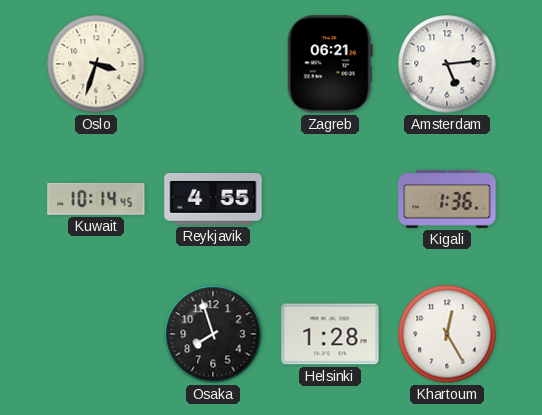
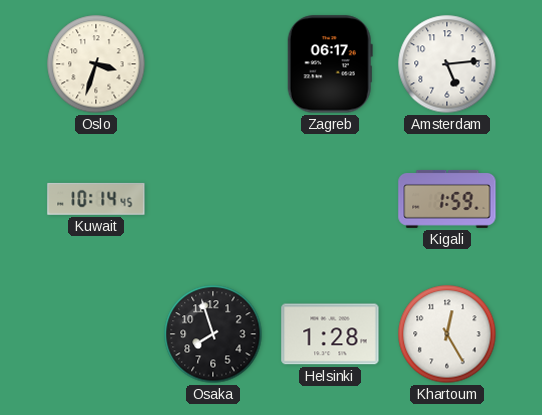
Zagreb: 06:21 -> 06:17 (330, 64)
Reykjavik: 4:55 -> none (213, 200)
Kigali: 1:36 -> 1:59 (447, 199)
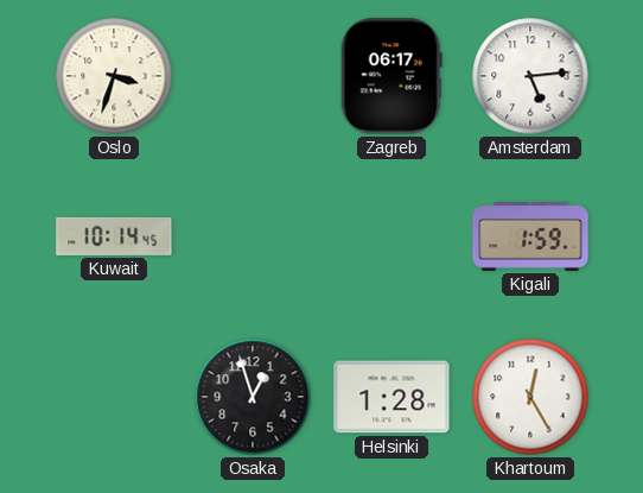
Osaka: 7:57 -> 12:57 (253, 397)
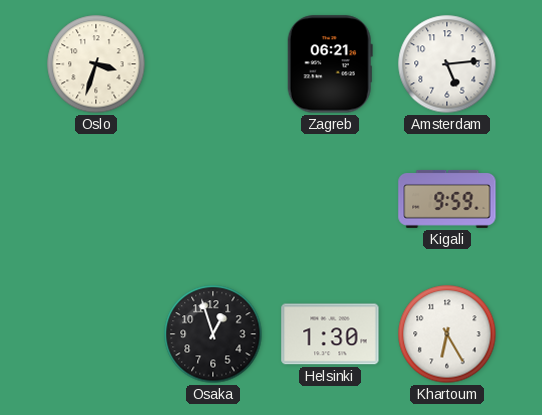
Zagreb: 06:17 -> 06:21 (330, 64)
Kuwait: 10:14 -> none (114, 236)
Kigali: 1:59 -> 9:59 (447, 199)
Helsinki: 1:28 -> 1:30 (330, 334)
Khartoum: 12:25 -> 6:25 (447, 334)
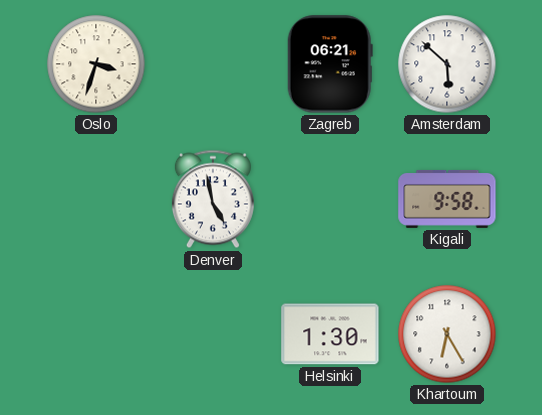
Amsterdam: 5:14 -> 5:52 (447, 64)
Denver: none -> 4:58 (213, 199)
Kigali: 9:59 -> 9:58 (447, 199)
Osaka: 12:57 -> none (213, 334)
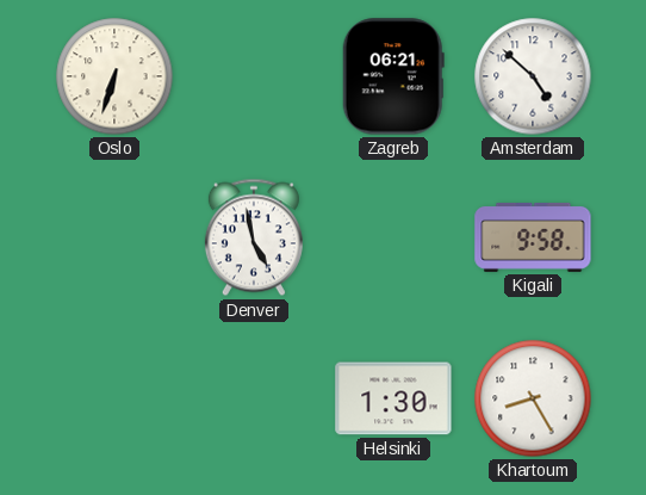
Oslo: 3:33 -> 6:33 (114, 76)
Amsterdam: 5:52 -> 4:52 (533, 76)
Khartoum: 6:25 -> 8:25 (533, 398)
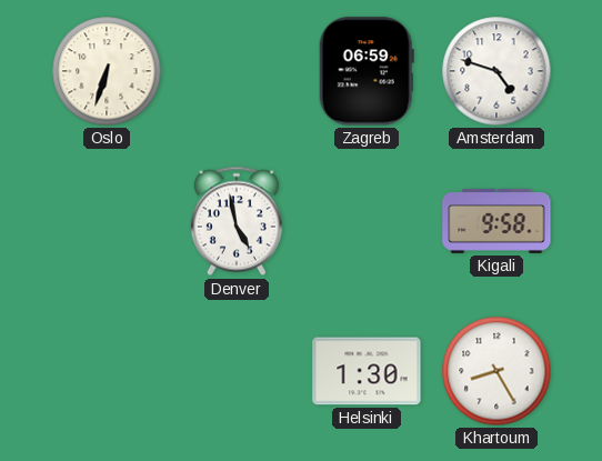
Zagreb: 06:21 -> 06:59 (367, 71)
Amsterdam: 4:52 -> 4:48 (496, 71)
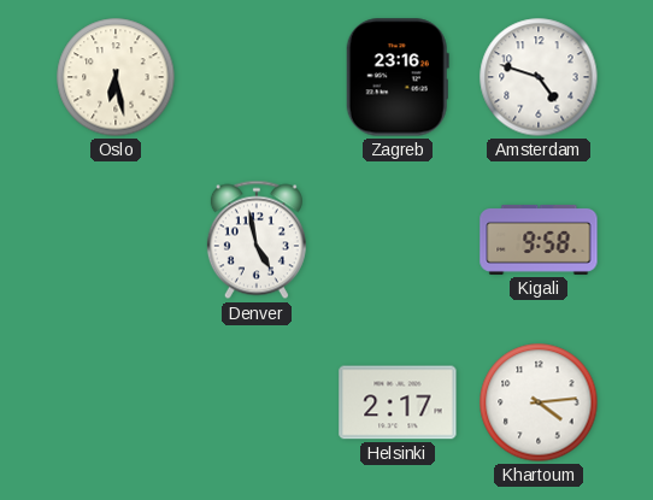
Oslo: 6:33 -> 6:28 (116, 77)
Zagreb: 06:59 -> 23:16 (398, 77)
Helsinki: 1:30 -> 2:17 (398, 402)
Khartoum: 8:25 -> 4:14 (539, 402)
